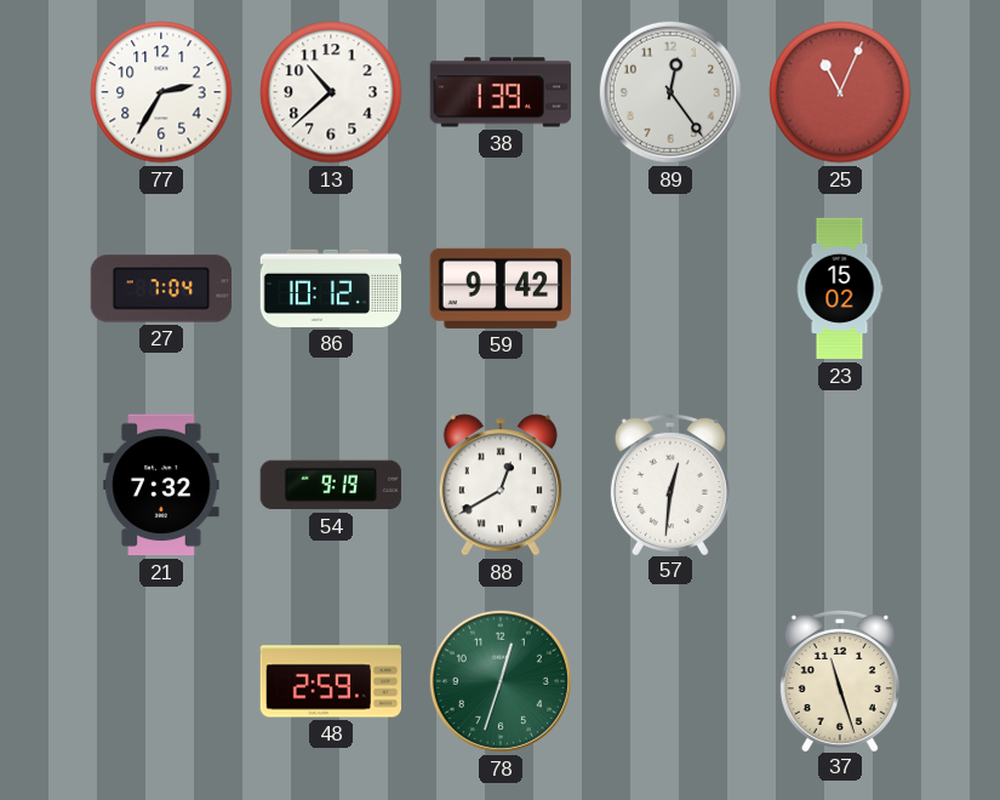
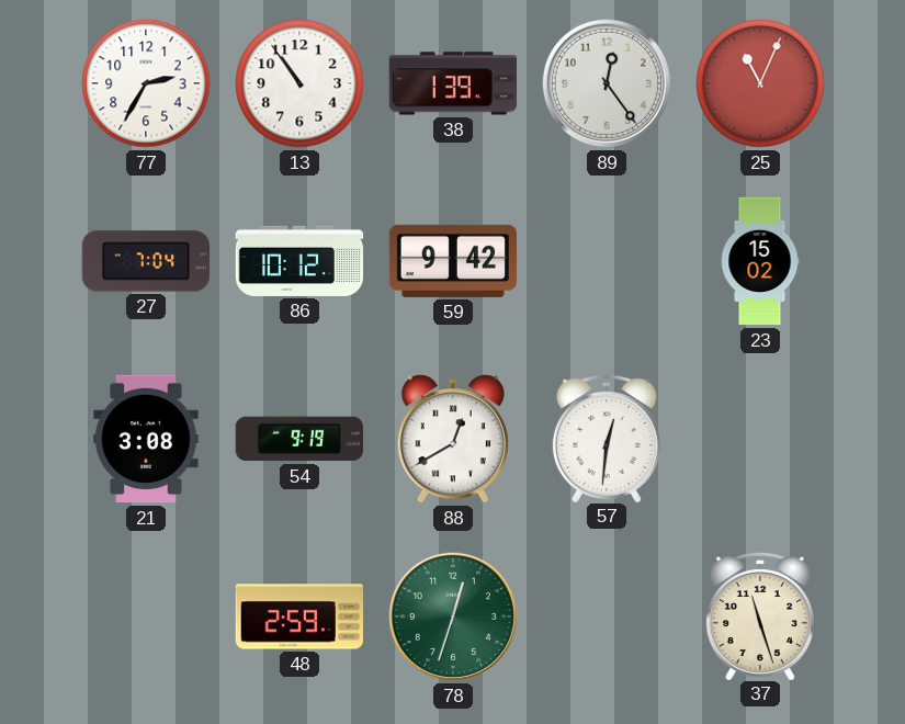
13: 10:38 -> 10:54 (299, 83)
21: 7:32 -> 3:08 (146, 439)
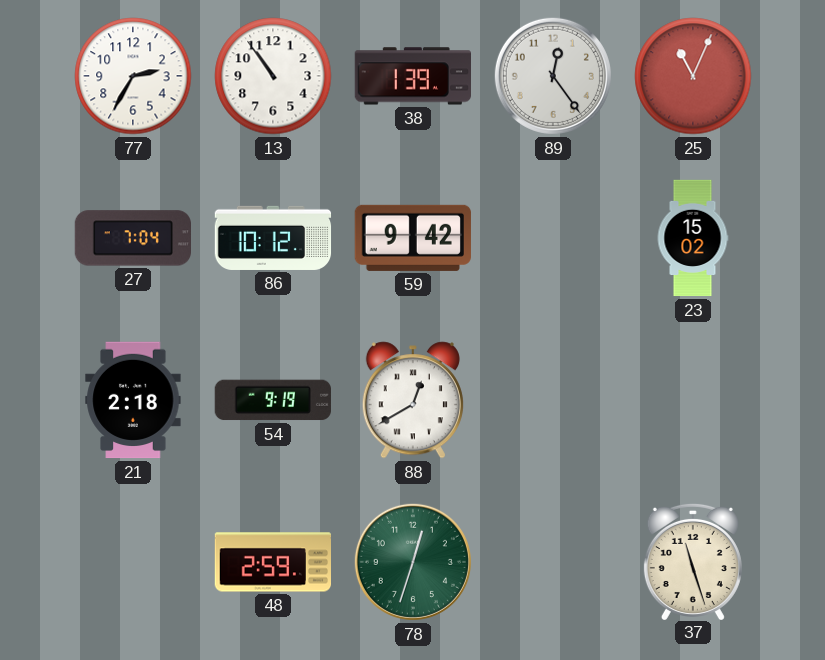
21: 3:08 -> 2:18 (133, 400)
57: 12:31 -> none (607, 438)
